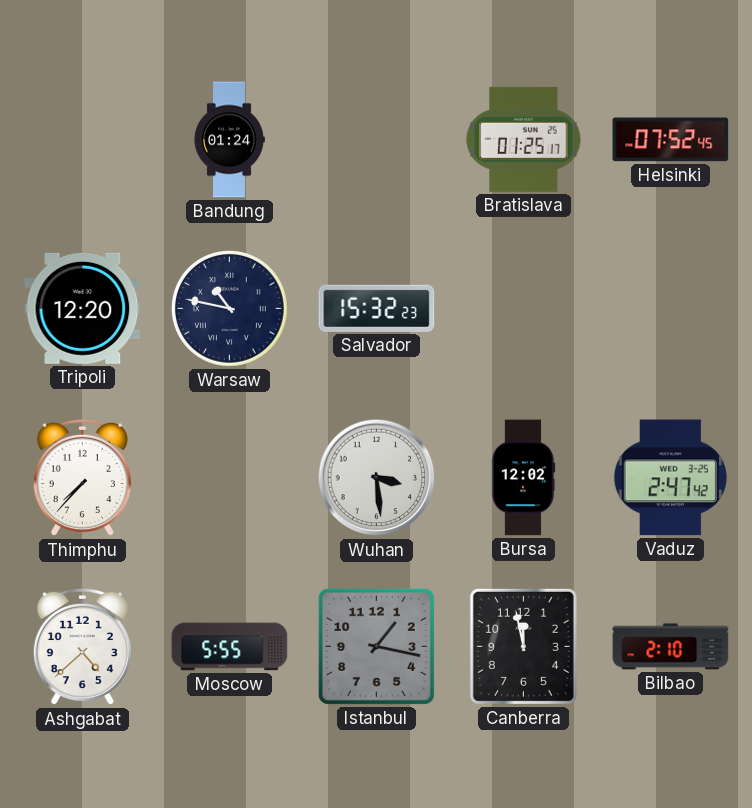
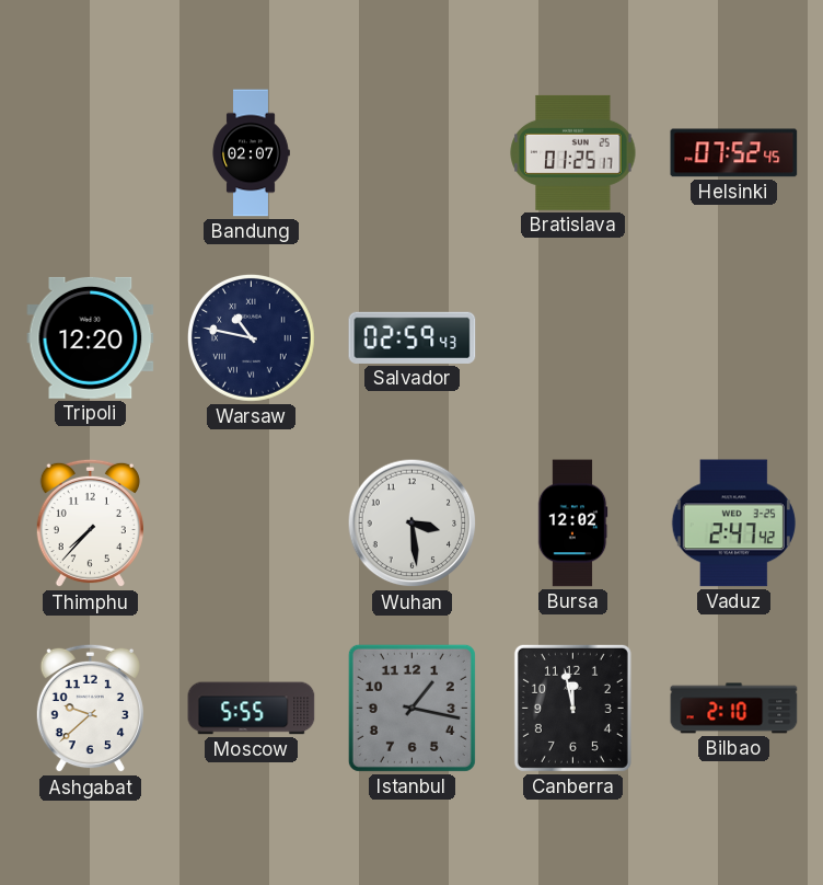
Bandung: 01:24 -> 02:07 (251, 153)
Salvador: 15:32 -> 02:59 (413, 337)
Ashgabat: 4:38 -> 9:38 (90, 709)
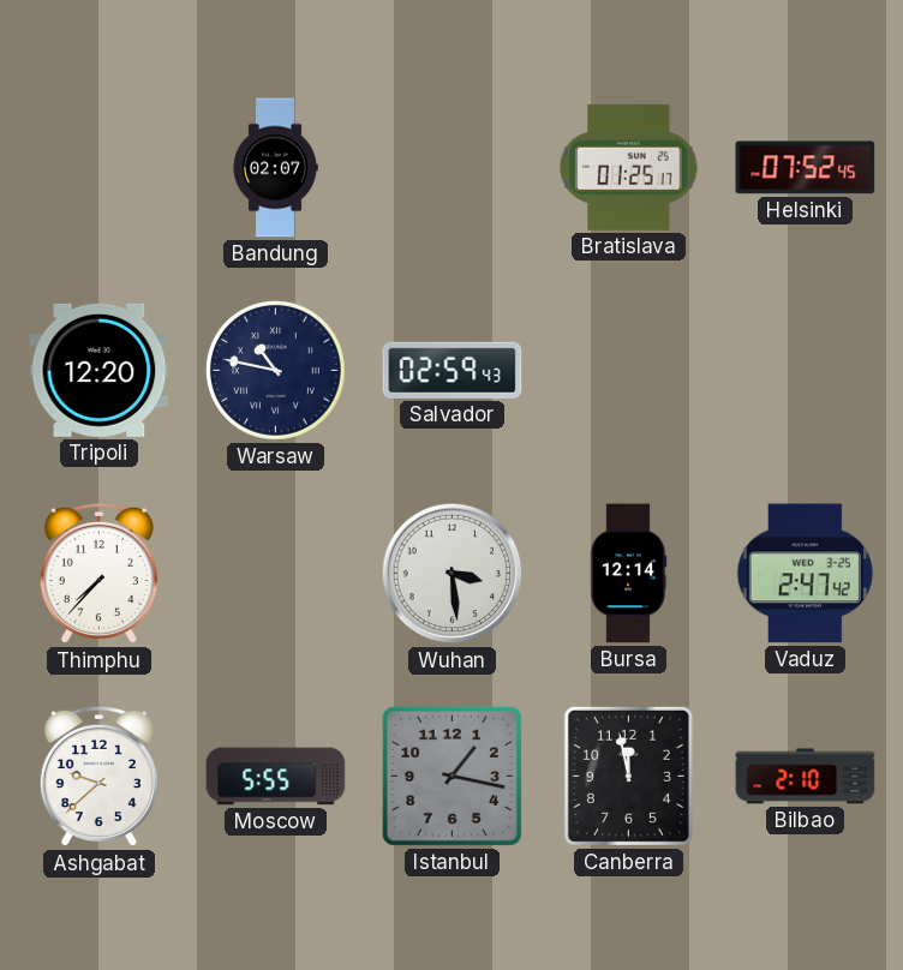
Bursa: 12:02 -> 12:14 (628, 574)
